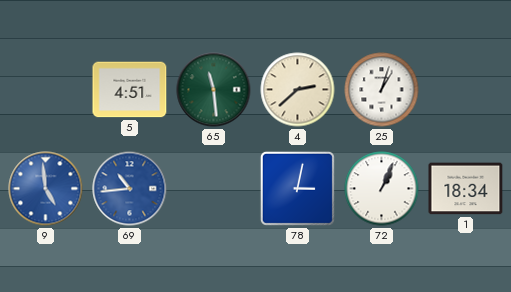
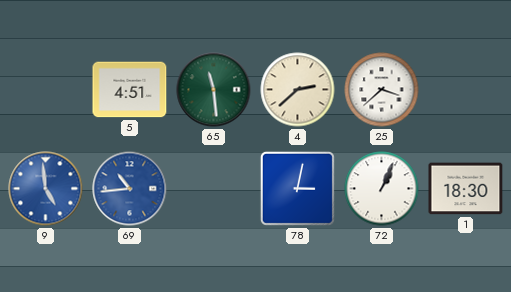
25: 1:03 -> 3:38 (382, 90)
1: 18:34 -> 18:30 (466, 189)
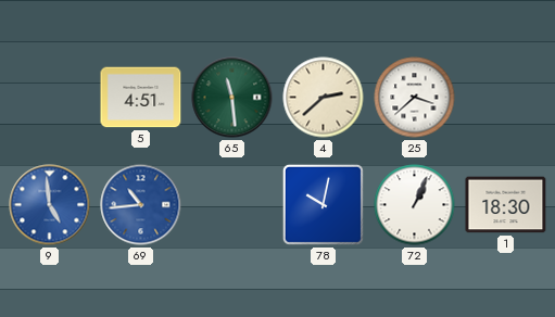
78: 3:02 -> 10:02 (323, 204)
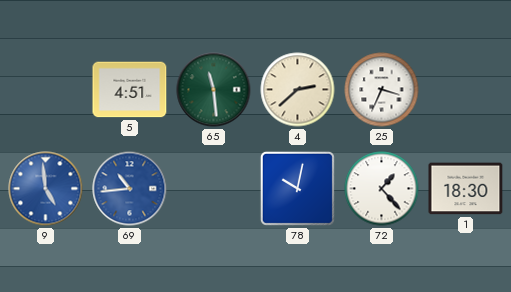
25: 3:38 -> 3:34 (382, 90)
72: 1:04 -> 1:23 (382, 189)
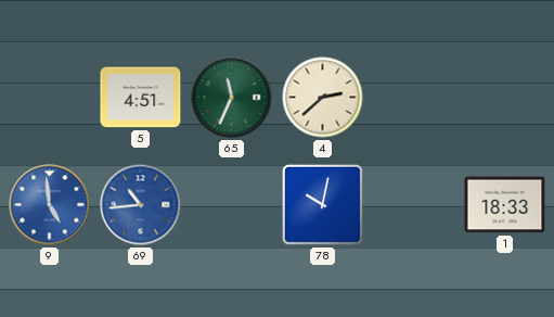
65: 11:29 -> 11:34 (232, 98)
25: 3:34 -> none (382, 90)
72: 1:23 -> none (382, 189)
1: 18:30 -> 18:33 (505, 205)
